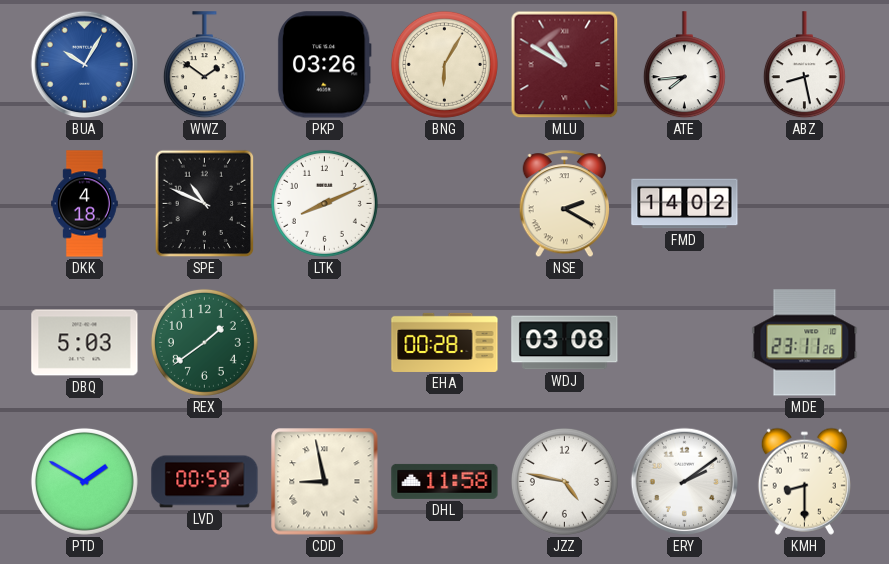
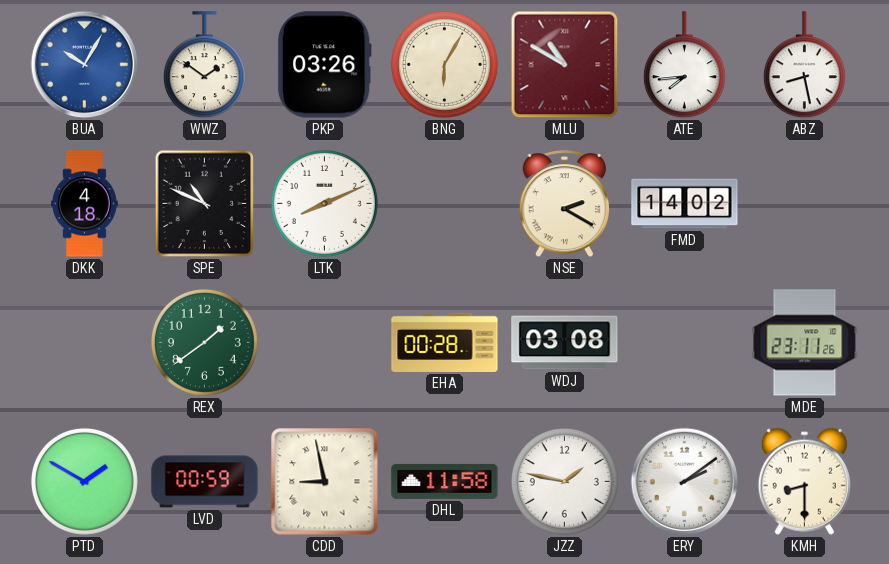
DBQ: 5:03 -> none (85, 343)
JZZ: 4:47 -> 1:47 (564, 481)
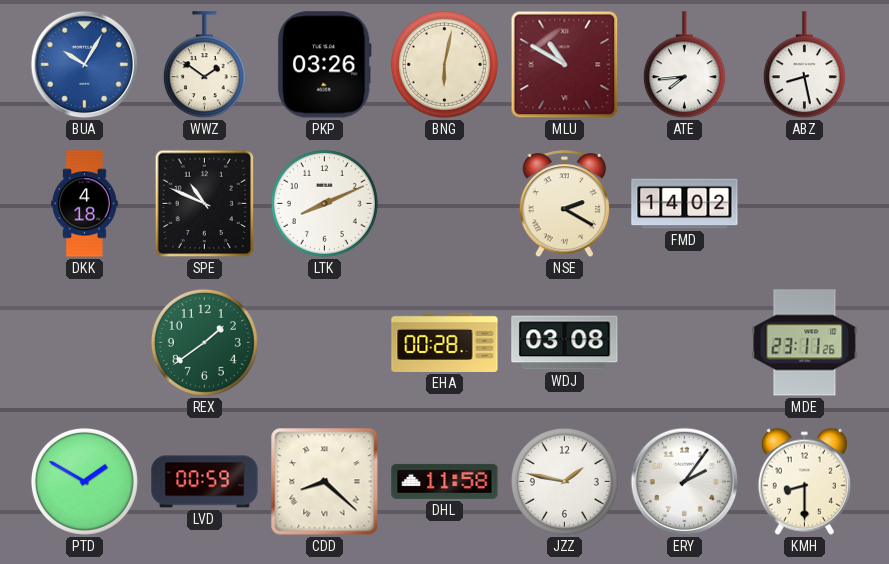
BNG: 6:05 -> 6:02 (444, 64)
CDD: 8:58 -> 8:22 (325, 482)
ERY: 2:09 -> 2:06 (685, 482)
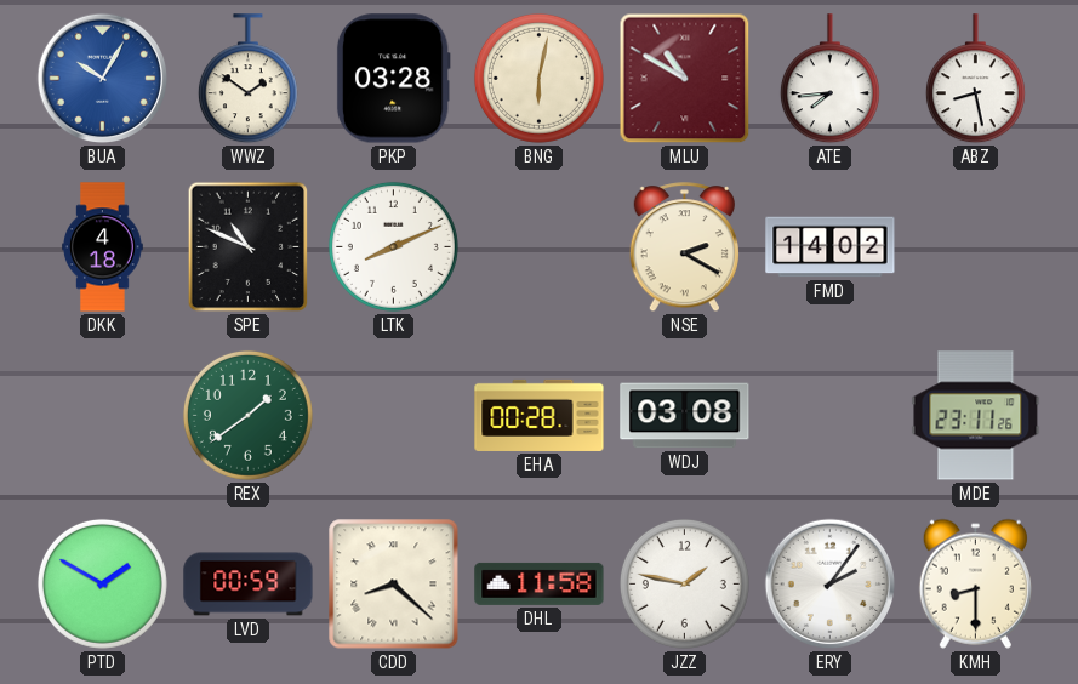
PKP: 03:26 -> 03:28 (393, 79)
